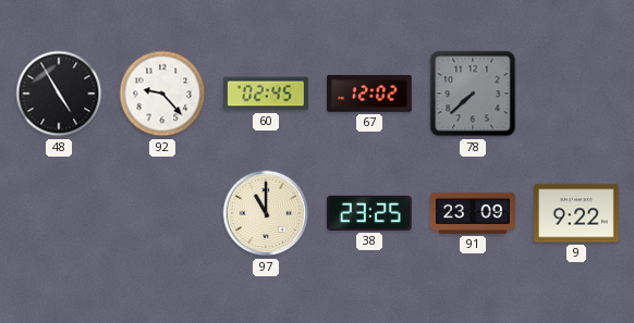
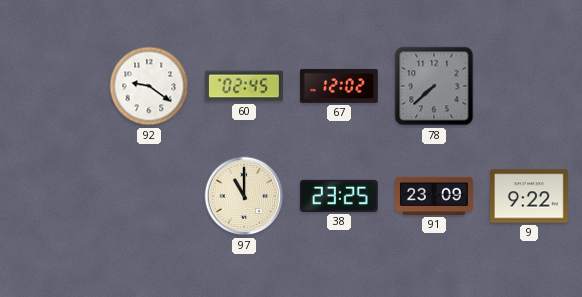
48: 4:55 -> none (59, 94)
92: 9:23 -> 9:21 (149, 86)
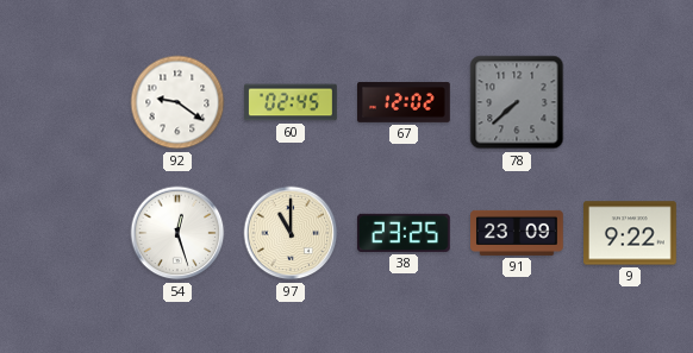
54: none -> 12:27 (177, 233)
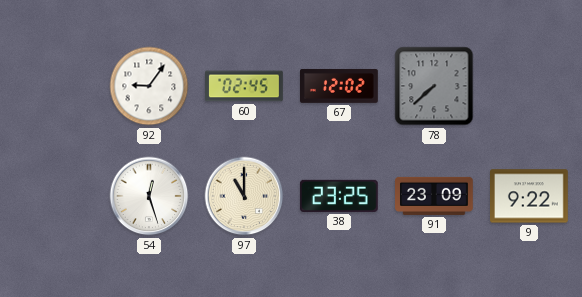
92: 9:21 -> 9:06 (149, 86)
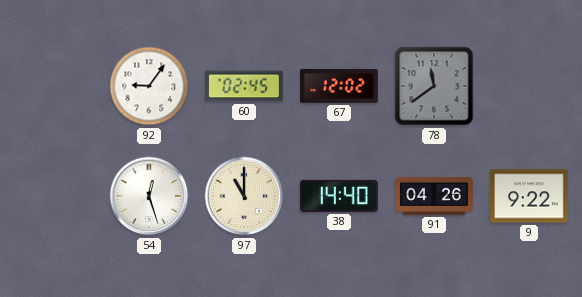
78: 7:38 -> 11:39 (434, 86)
38: 23:25 -> 14:40 (339, 196)
91: 23:09 -> 04:26 (435, 196)
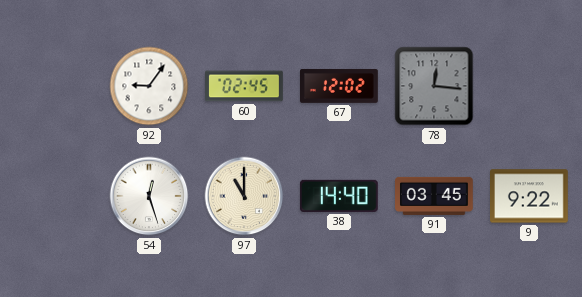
78: 11:39 -> 12:16 (434, 86)
91: 04:26 -> 03:45 (435, 196)
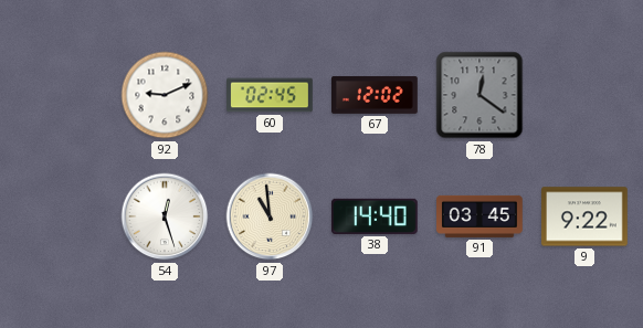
92: 9:06 -> 9:11 (165, 95)
78: 12:16 -> 12:21 (479, 95)
97: 11:00 -> 10:59 (270, 216)
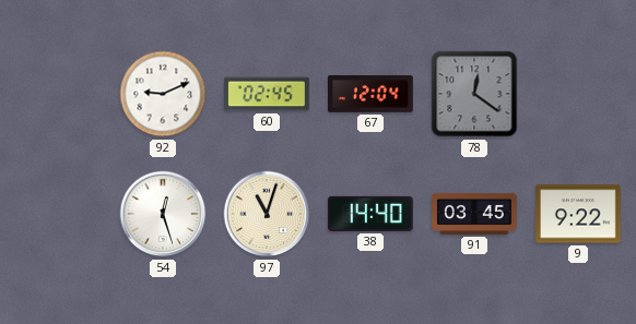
67: 12:02 -> 12:04 (372, 94)
97: 10:59 -> 11:03 (267, 214)
